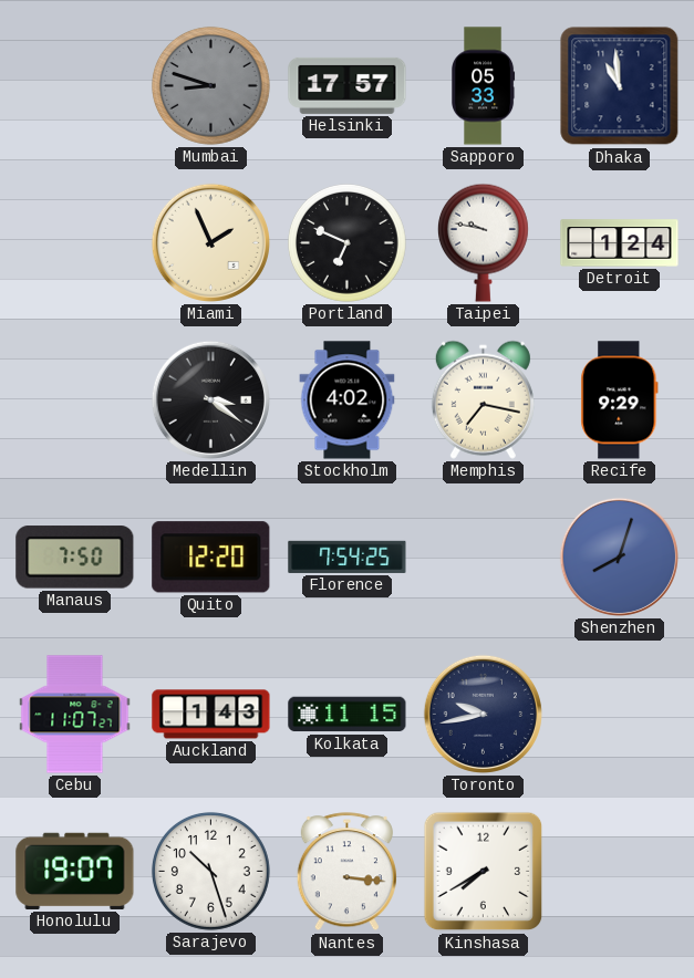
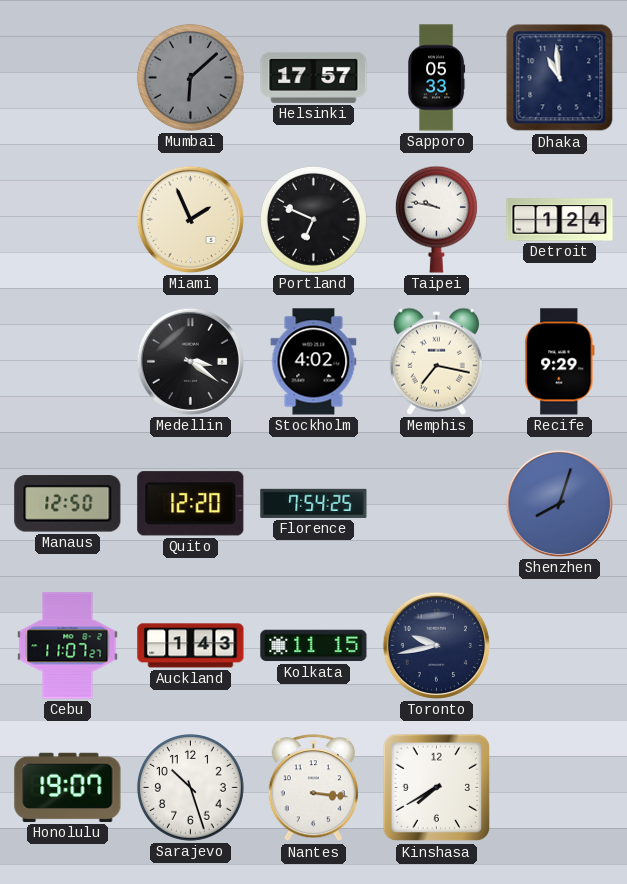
Mumbai: 8:48 -> 6:08 (190, 77)
Manaus: 7:50 -> 12:50 (68, 504)
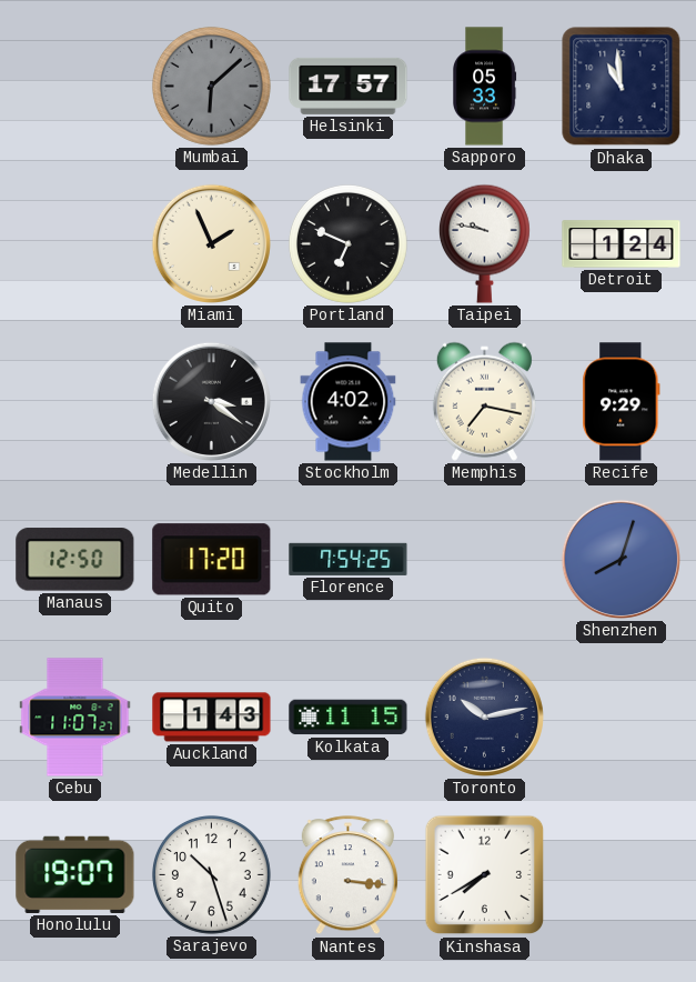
Quito: 12:20 -> 17:20 (212, 560)
Toronto: 9:43 -> 10:13 (484, 717)
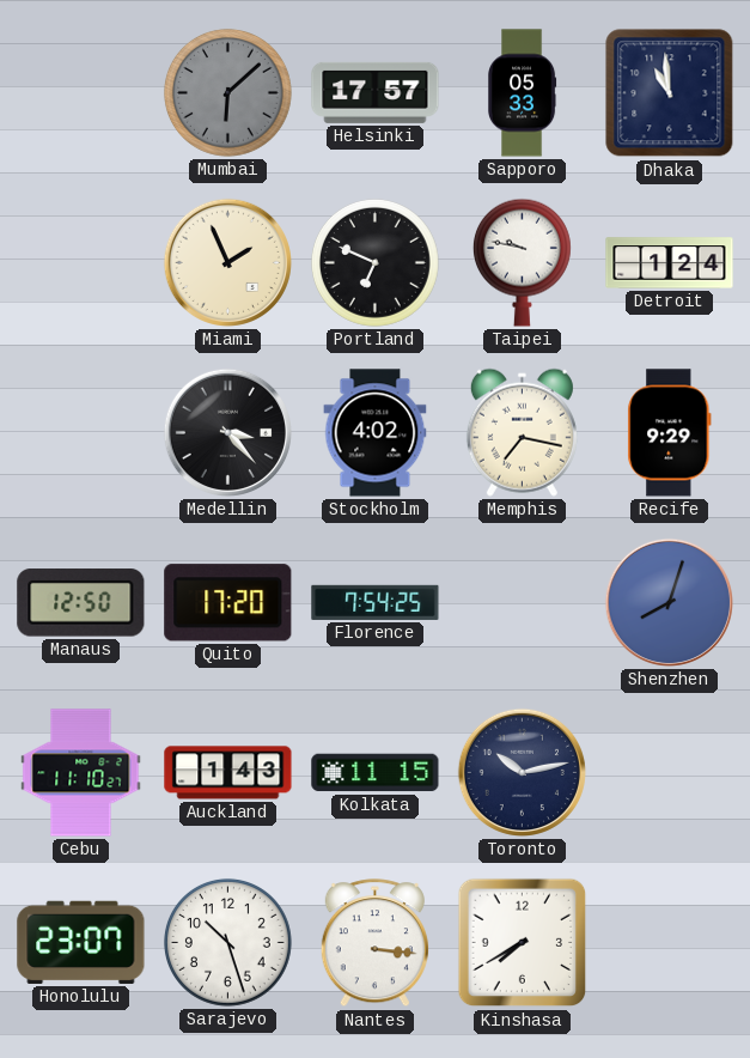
Medellin: 3:21 -> 3:23 (227, 432)
Cebu: 11:07 -> 11:10 (81, 773)
Honolulu: 19:07 -> 23:07 (81, 942)
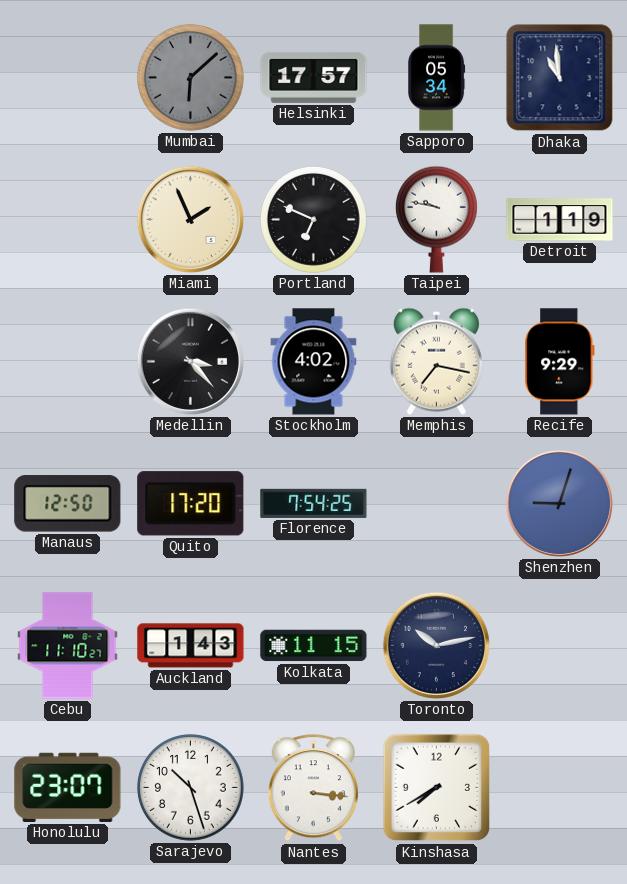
Sapporo: 05:33 -> 05:34 (437, 78)
Detroit: 1:24 -> 1:19 (560, 220)
Shenzhen: 8:03 -> 9:03 (559, 503)
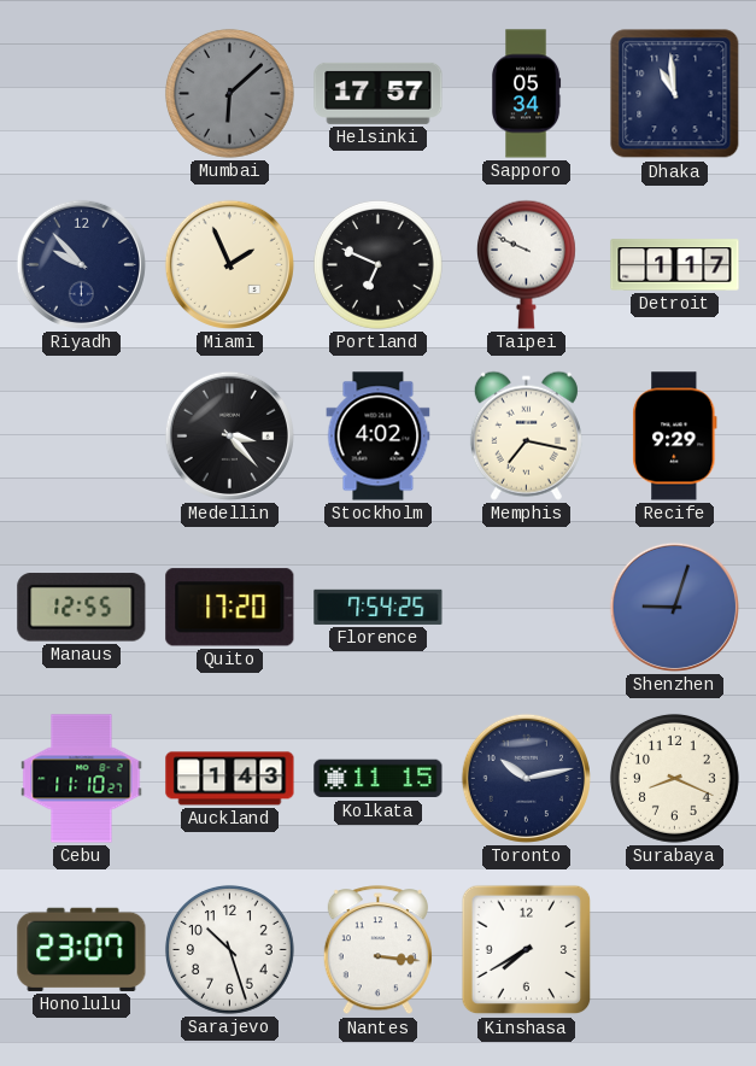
Riyadh: none -> 9:53 (81, 264)
Taipei: 9:47 -> 9:49 (526, 264)
Detroit: 1:19 -> 1:17 (675, 265)
Manaus: 12:50 -> 12:55 (82, 608)
Surabaya: none -> 8:19 (674, 778)
